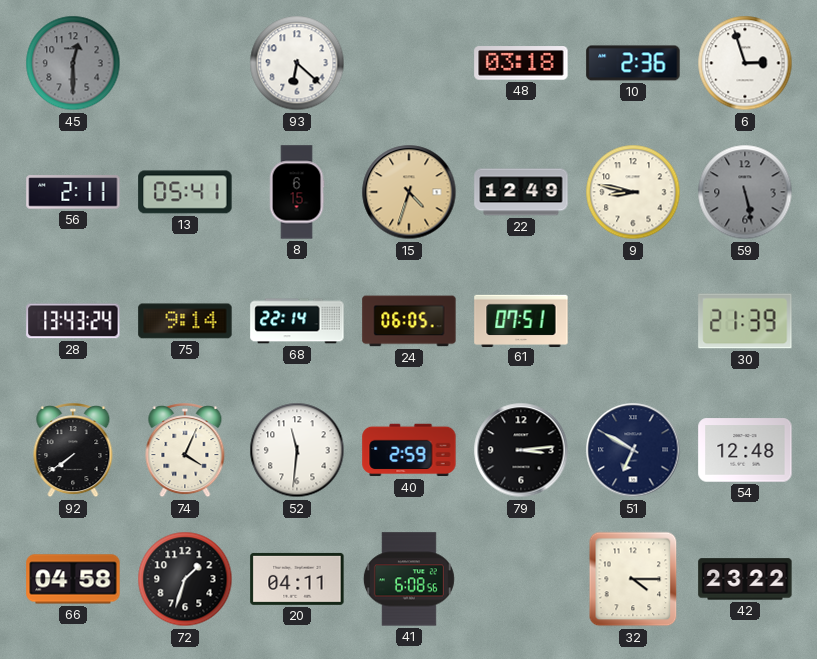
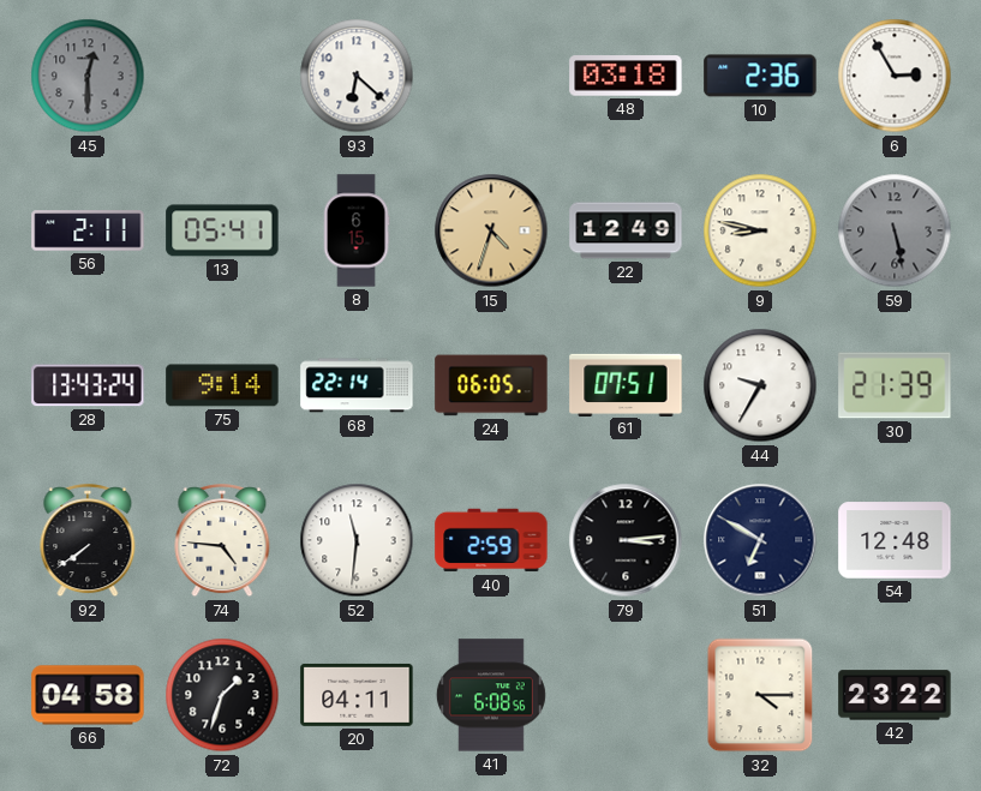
6: 2:57 -> 2:55 (895, 76)
44: none -> 9:35 (760, 385)
74: 4:04 -> 4:46 (222, 541)
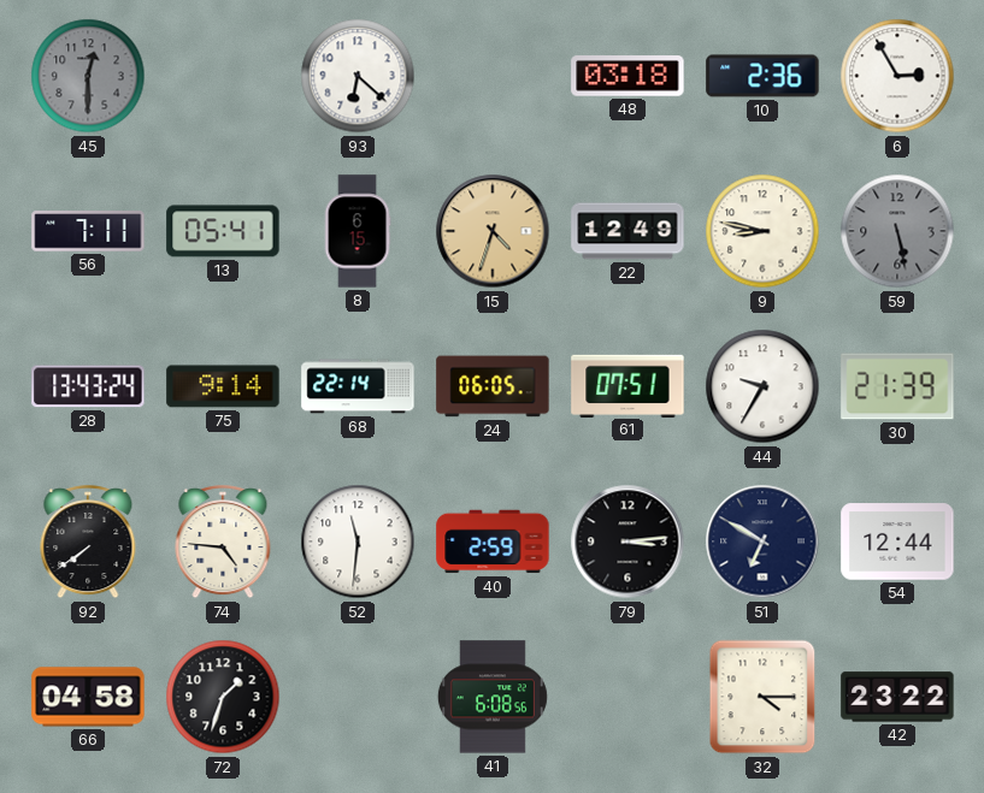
56: 2:11 -> 7:11 (88, 231)
54: 12:48 -> 12:44 (897, 542)
20: 04:11 -> none (357, 695)
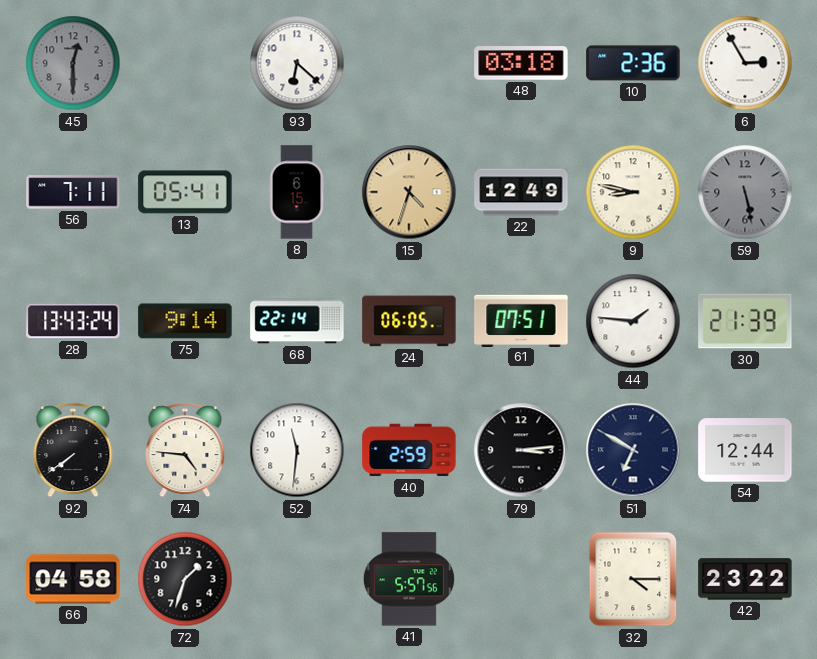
44: 9:35 -> 1:46 (633, 321)
41: 6:08 -> 5:57 (409, 579)
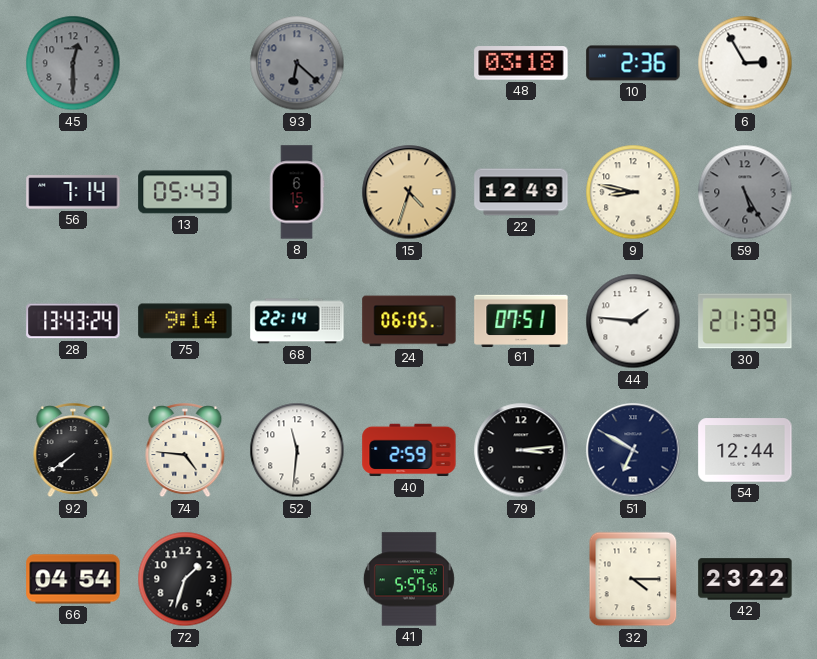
93 dial: white -> grey (297, 63)
56: 7:11 -> 7:14 (73, 192)
13: 05:41 -> 05:43 (185, 192)
59: 5:28 -> 5:25 (745, 192)
66: 04:58 -> 04:54 (73, 579)
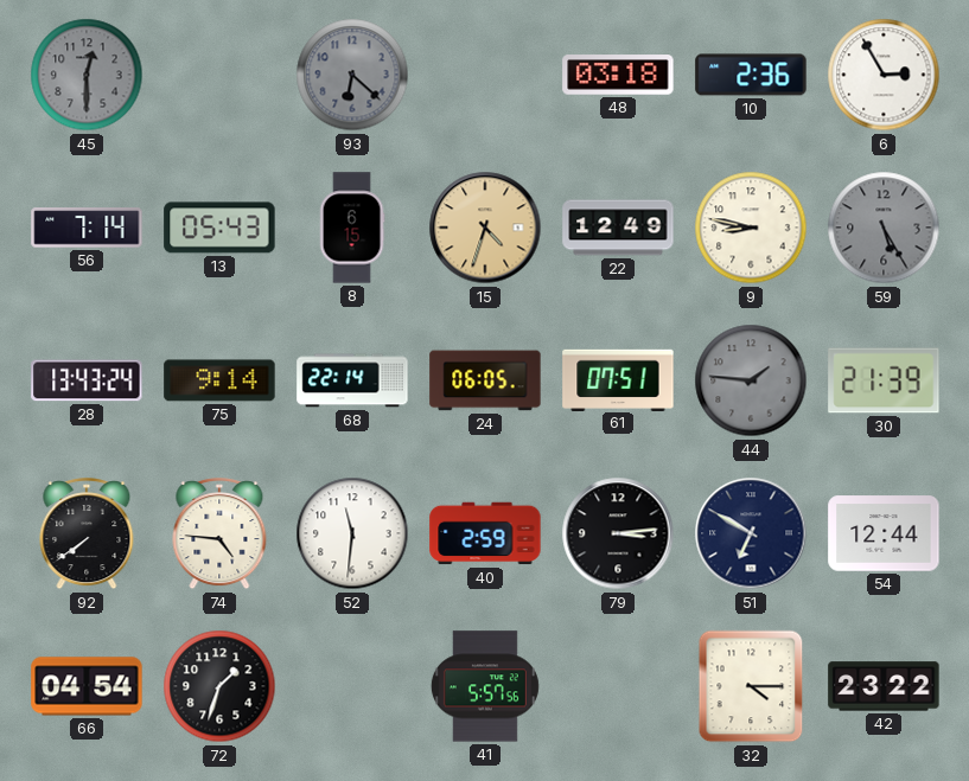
44 dial: white -> grey (751, 380)
